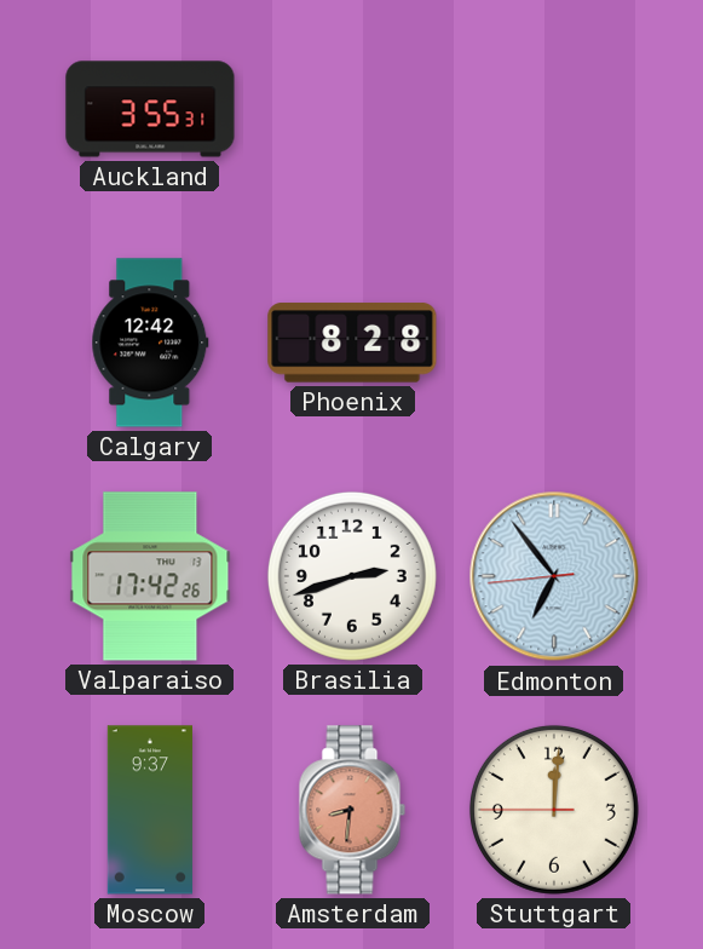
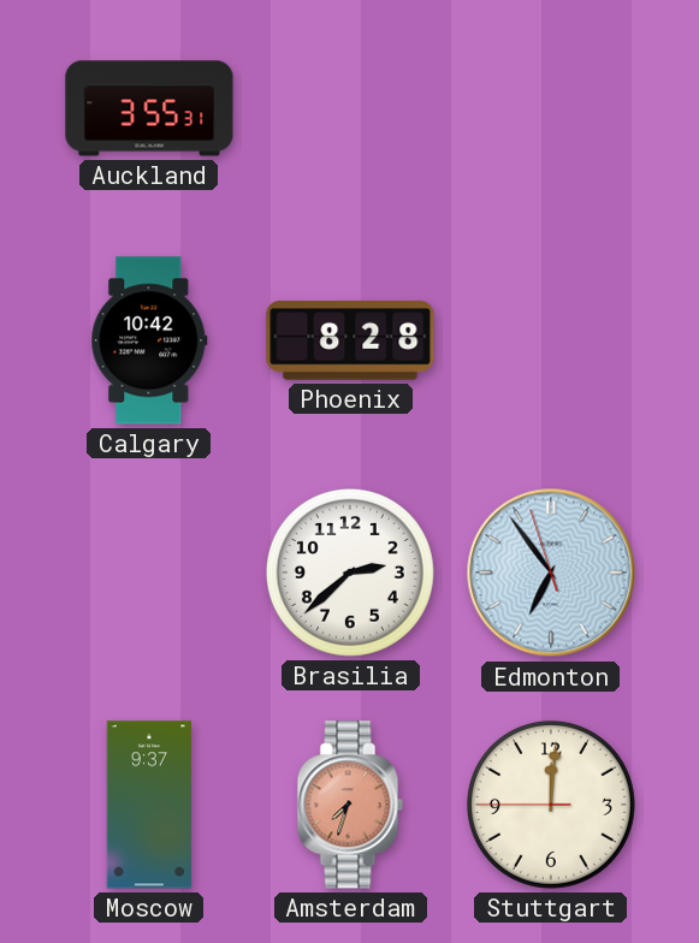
Calgary: 12:42 -> 10:42 (149, 340)
Valparaiso: 17:42 -> none (150, 576)
Brasilia: 2:42 -> 2:38 (350, 573)
Edmonton: 6:53:44 -> 6:53:57 (551, 573)
Amsterdam: 8:31 -> 7:33 (350, 805)
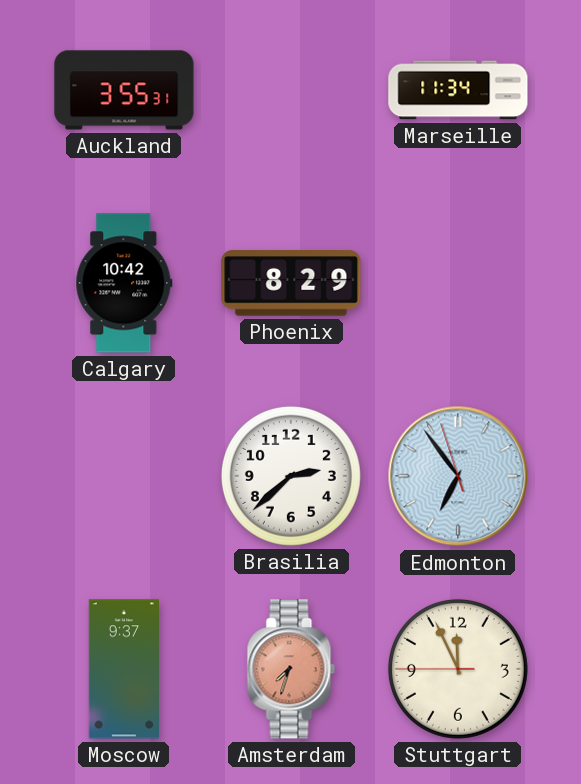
Marseille: none -> 11:34 (458, 90)
Phoenix: 8:28 -> 8:29 (291, 283)
Stuttgart: 12:00 -> 11:55 (458, 669)
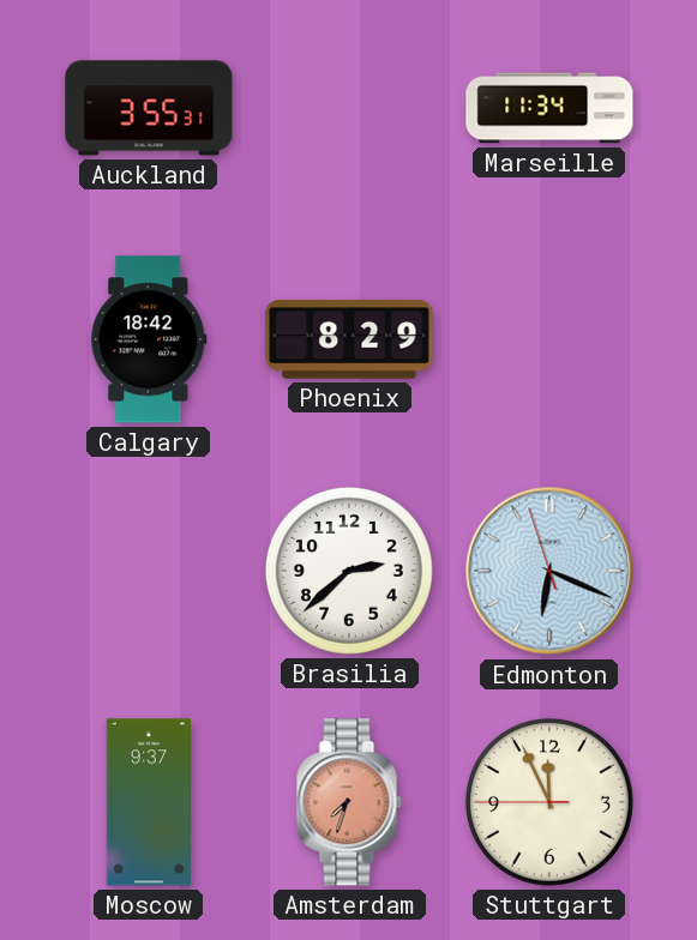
Calgary: 10:42 -> 18:42 (149, 339)
Edmonton: 6:53 -> 6:18 (549, 571)
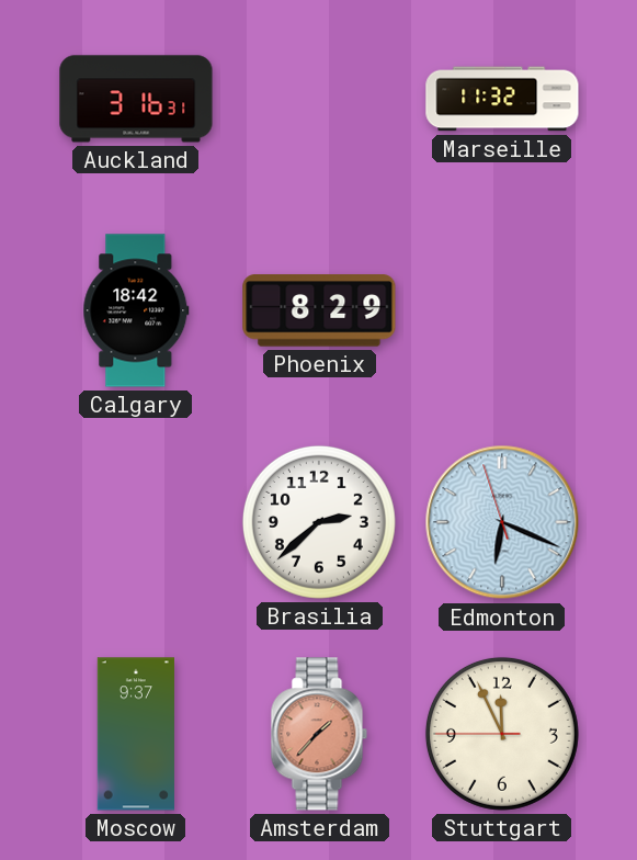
Auckland: 3:55 -> 3:16 (136, 99)
Marseille: 11:34 -> 11:32 (502, 99)
Amsterdam: 7:33 -> 1:37 (319, 734)
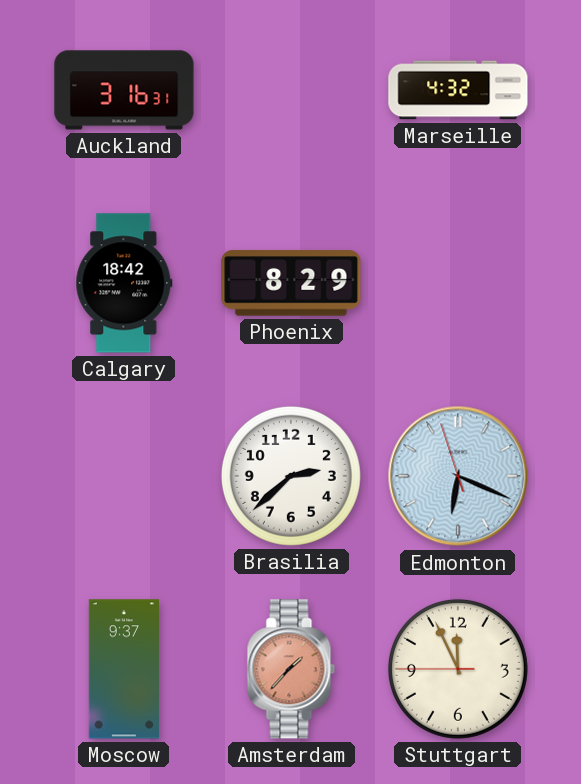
Marseille: 11:32 -> 4:32 (458, 90)
